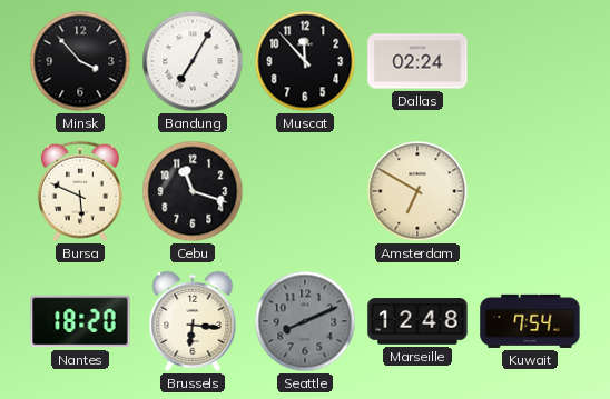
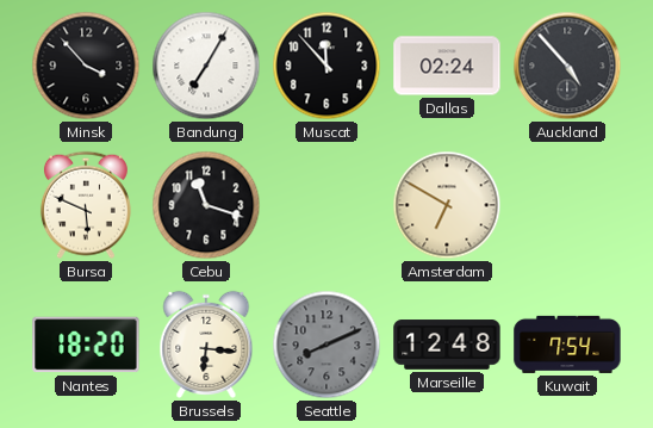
Auckland: none -> 4:53 (567, 66)
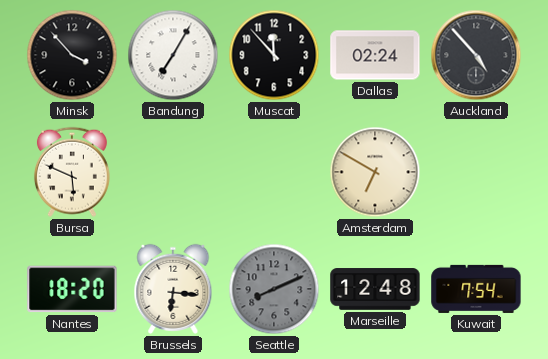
Cebu: 11:18 -> none (206, 205)
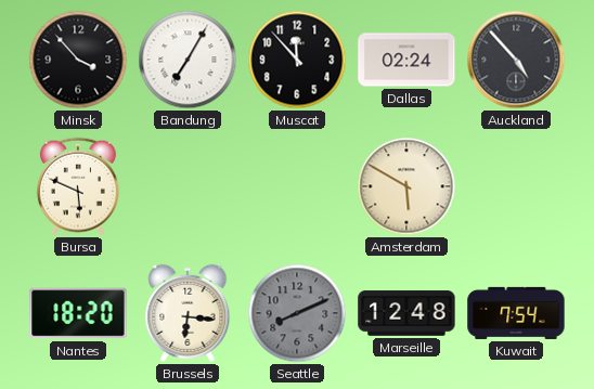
Amsterdam: 6:50 -> 5:50 (406, 186)
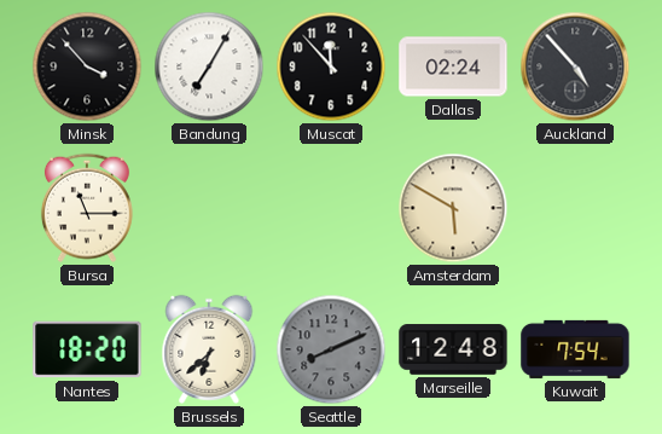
Bursa: 5:49 -> 11:15 (87, 208)
Brussels: 6:16 -> 6:38 (209, 349)
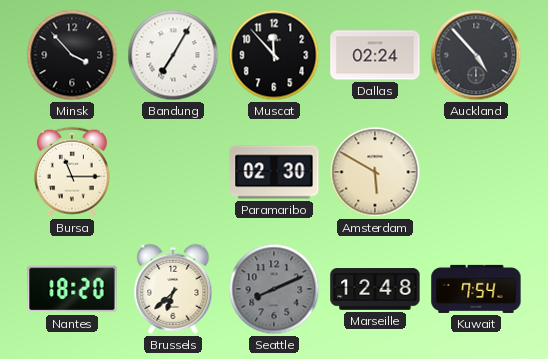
Paramaribo: none -> 02:30 (274, 172)
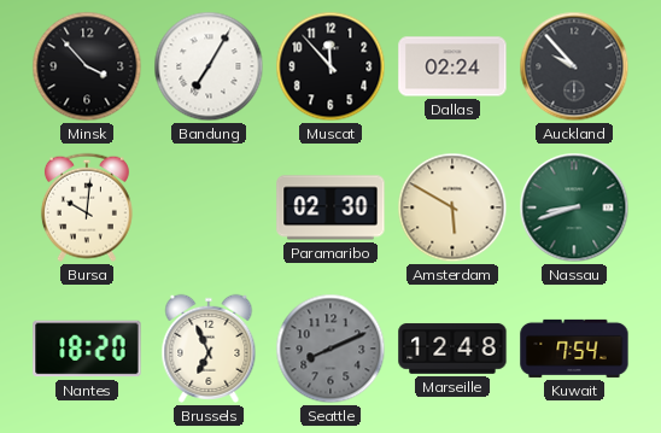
Auckland: 4:53 -> 9:53 (574, 66)
Bursa: 11:15 -> 10:01 (87, 207)
Nassau: none -> 8:42 (574, 207)
Brussels: 6:38 -> 6:56 (209, 349)
